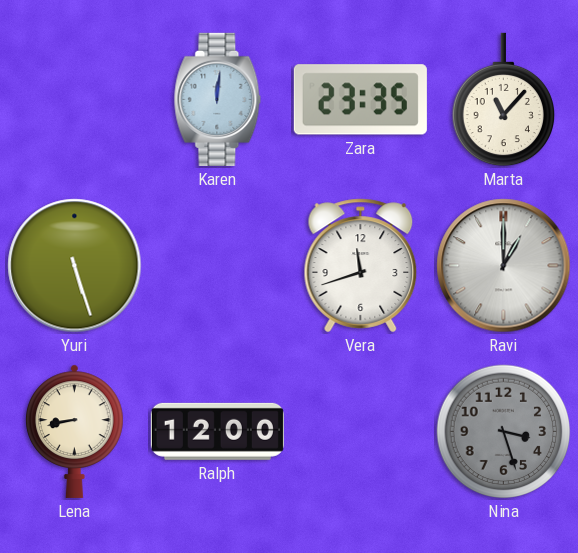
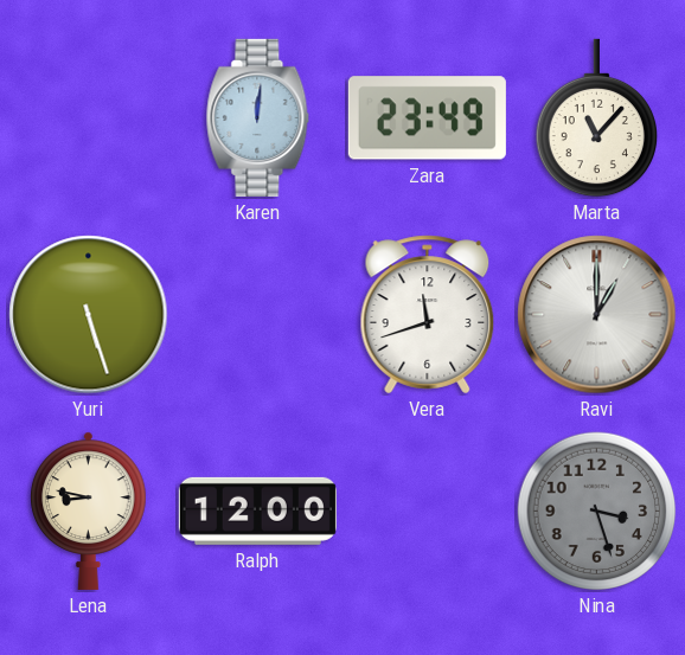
Zara: 23:35 -> 23:49 (427, 118)
Lena: 8:43 -> 8:47 (89, 510)
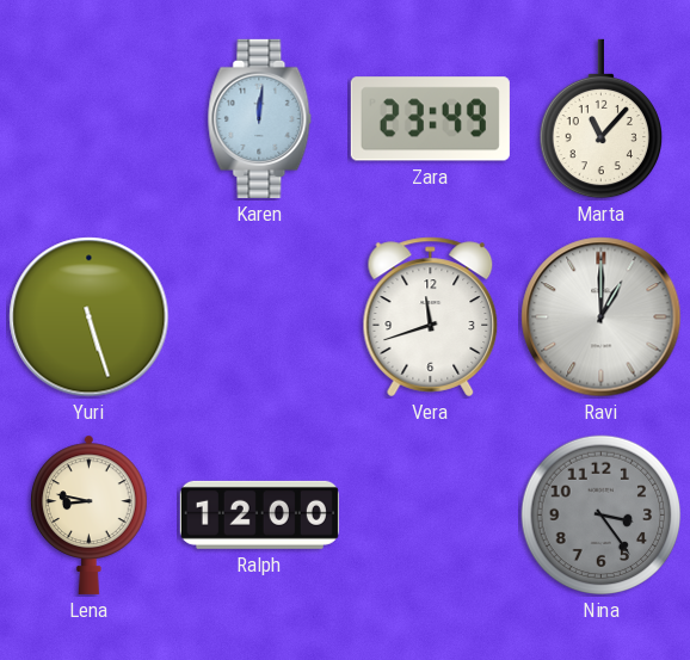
Nina: 3:27 -> 3:24 (602, 516)
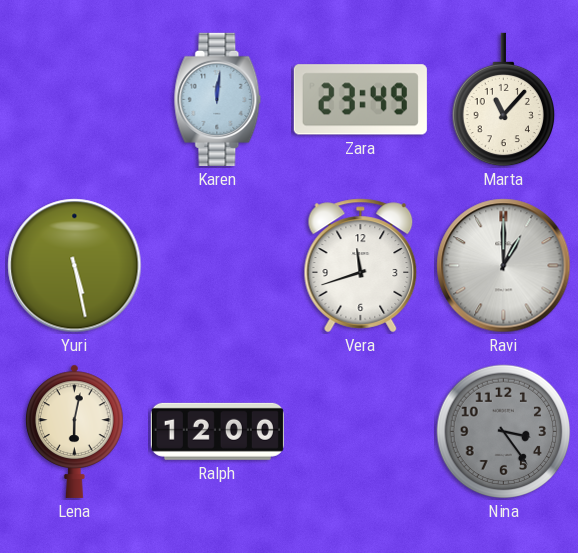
Yuri: 5:27 -> 5:28 (75, 266)
Lena: 8:47 -> 6:02 (75, 431)
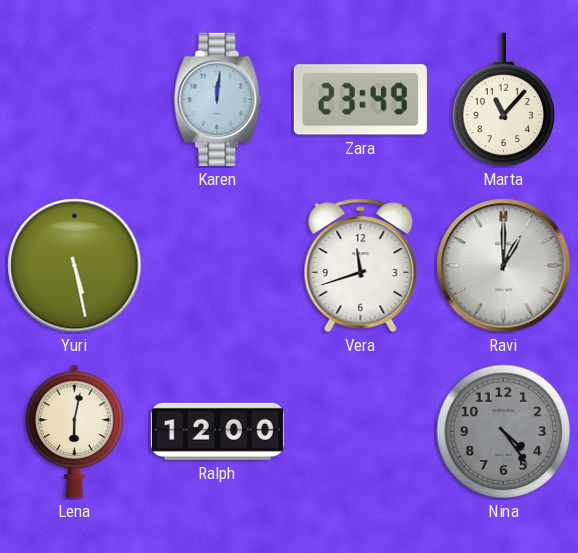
Nina: 3:24 -> 4:24 (504, 432)
